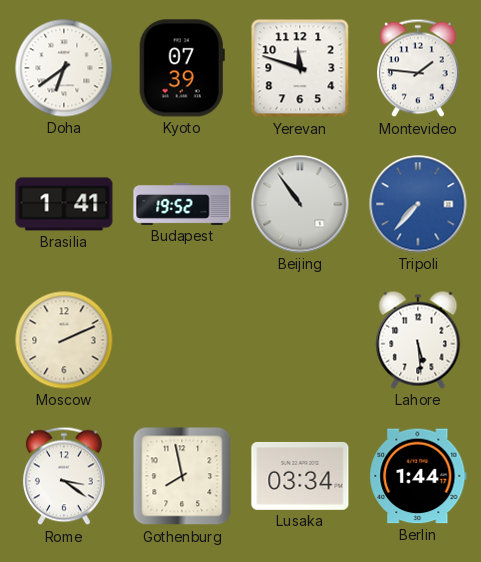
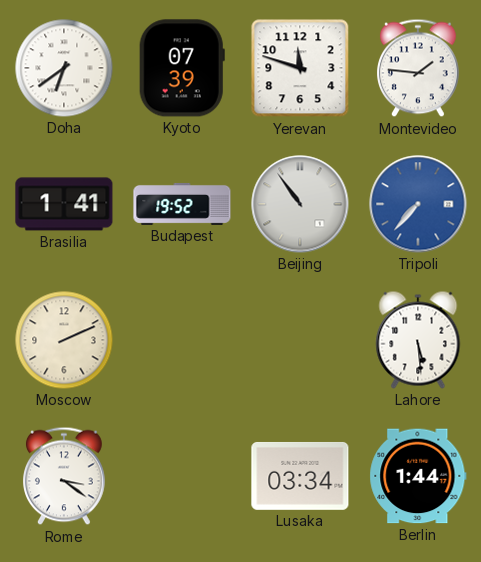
Gothenburg: 7:58 -> none (182, 476)
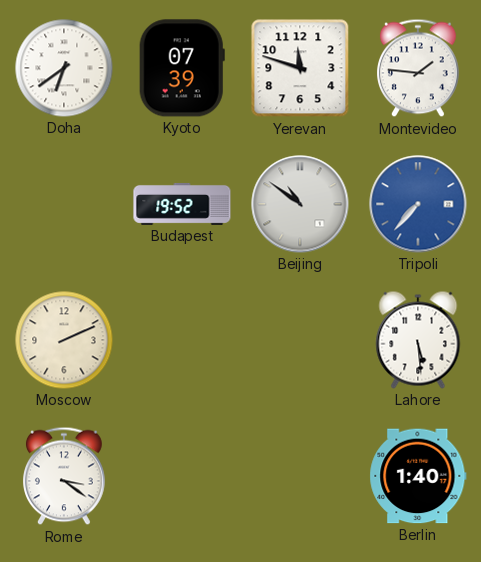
Brasilia: 1:41 -> none (64, 204)
Beijing: 10:54 -> 10:51 (300, 204)
Lusaka: 03:34 -> none (300, 476)
Berlin: 1:44 -> 1:40 (418, 476)
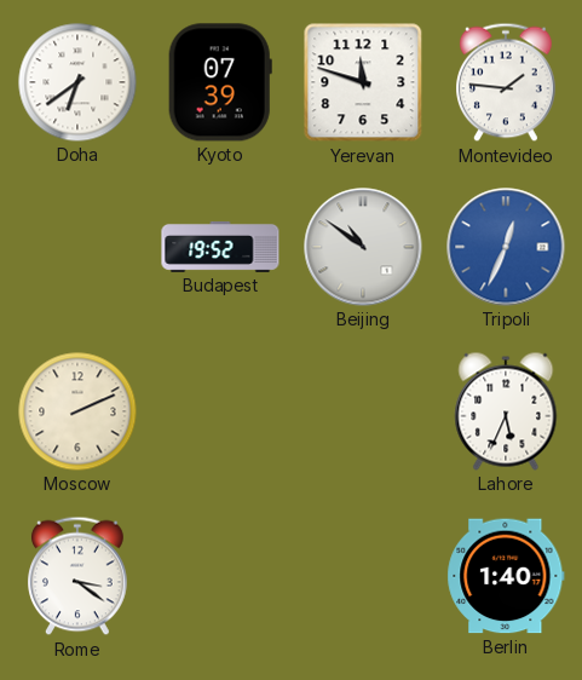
Tripoli: 7:37 -> 12:34 (506, 247)
Lahore: 5:29 -> 5:34 (506, 411)
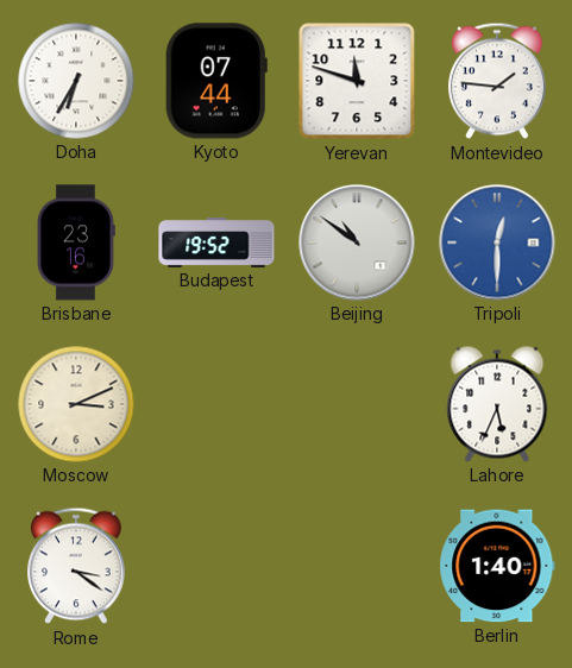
Doha: 6:39 -> 6:35 (76, 81)
Kyoto: 07:39 -> 07:44 (216, 81)
Brisbane: none -> 23:16 (77, 242)
Tripoli: 12:34 -> 12:30 (497, 242)
Moscow: 2:11 -> 3:11 (76, 404)
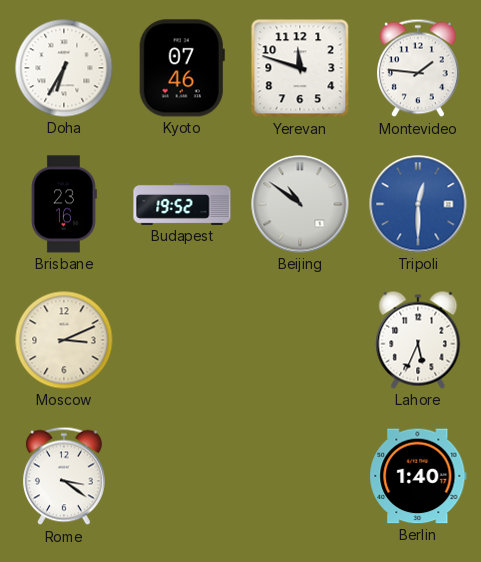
Kyoto: 07:44 -> 07:46 (182, 68)
